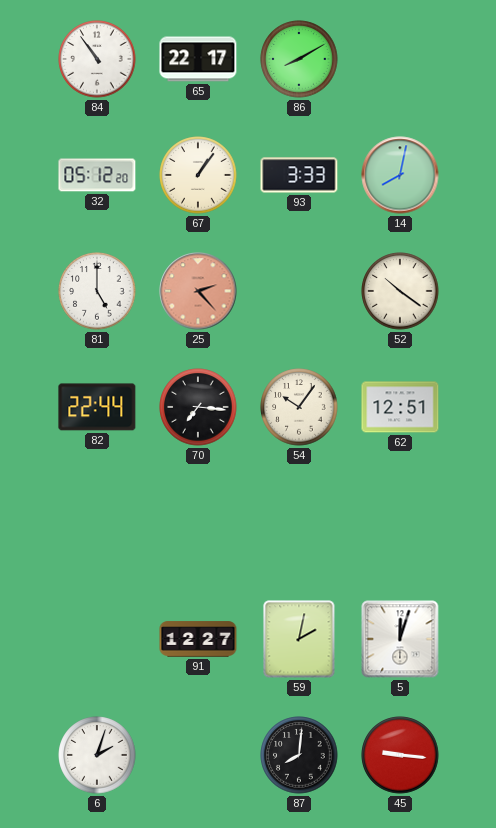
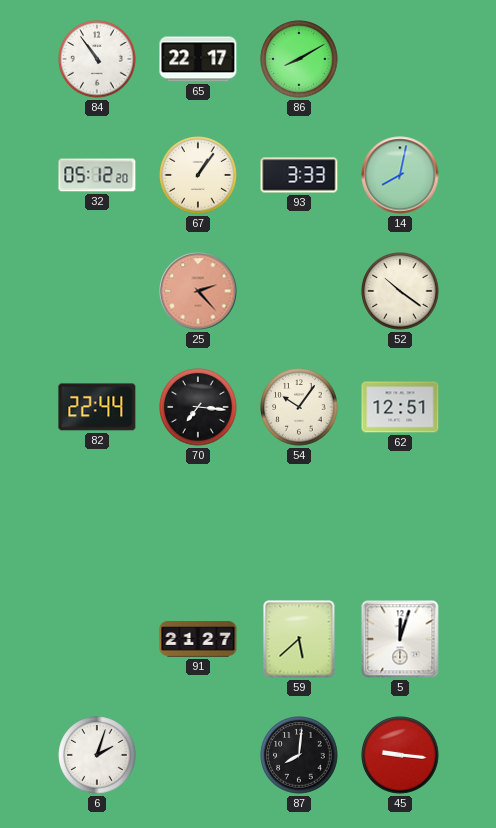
81: 5:00 -> none (97, 291)
91: 12:27 -> 21:27 (198, 639)
59: 2:02 -> 5:38 (299, 639)
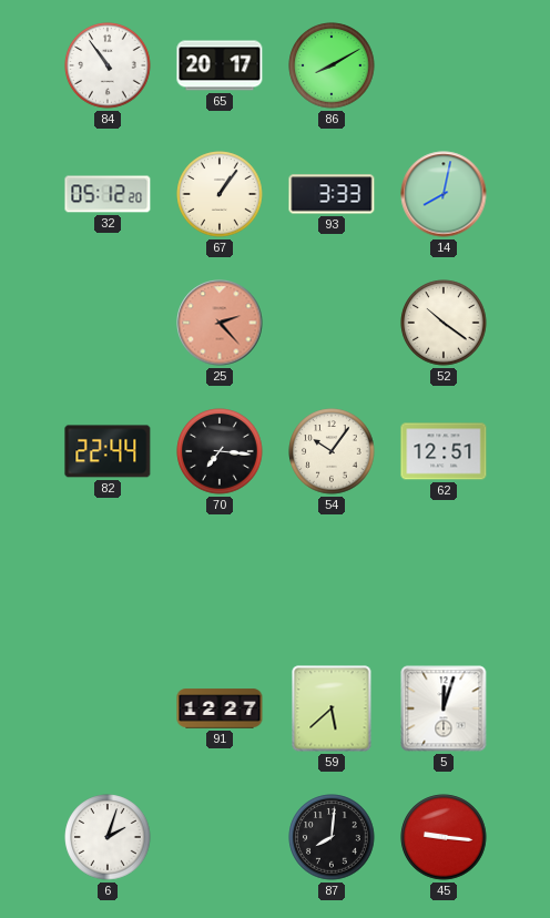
65: 22:17 -> 20:17 (220, 65)
91: 21:27 -> 12:27 (220, 708)
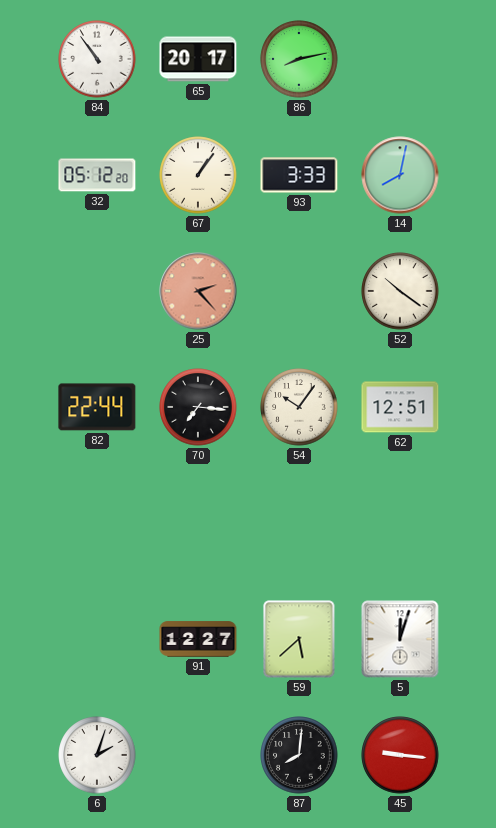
86: 8:10 -> 8:13 (299, 59)
